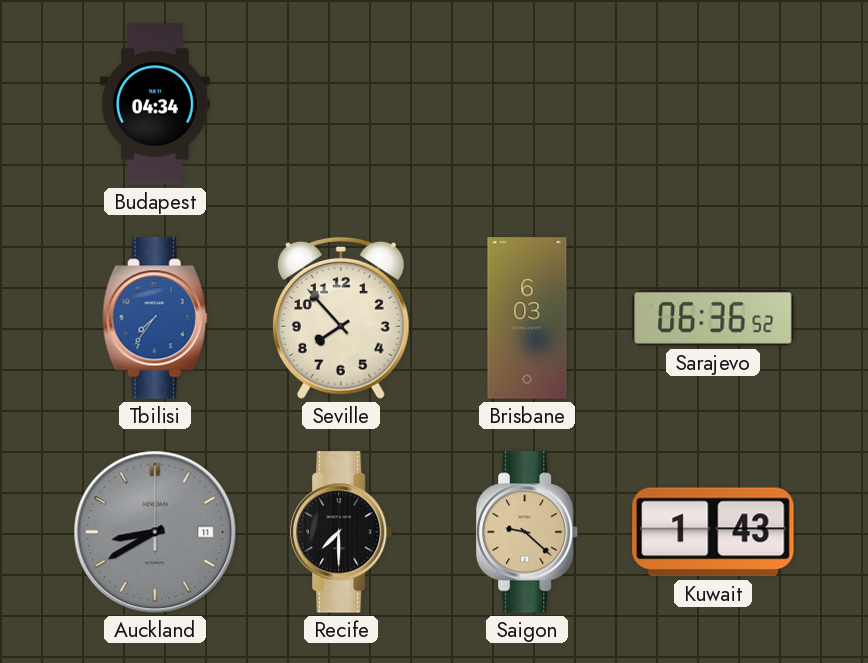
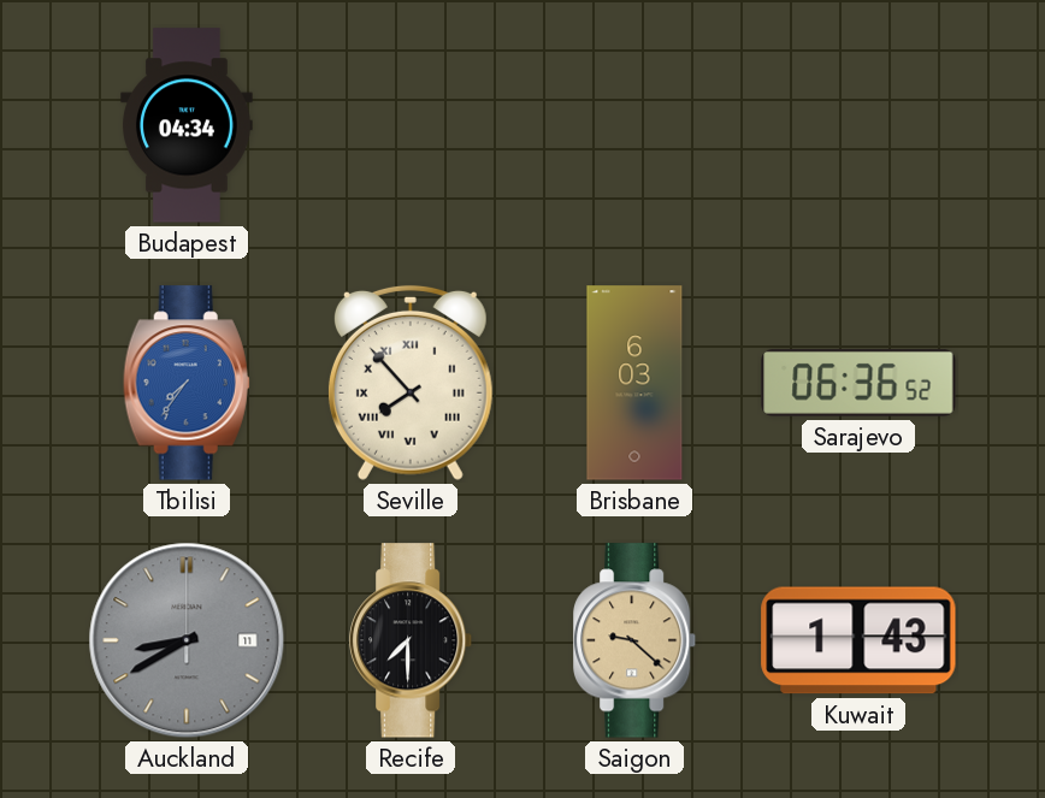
Seville numerals: Arabic -> Roman (411, 383)
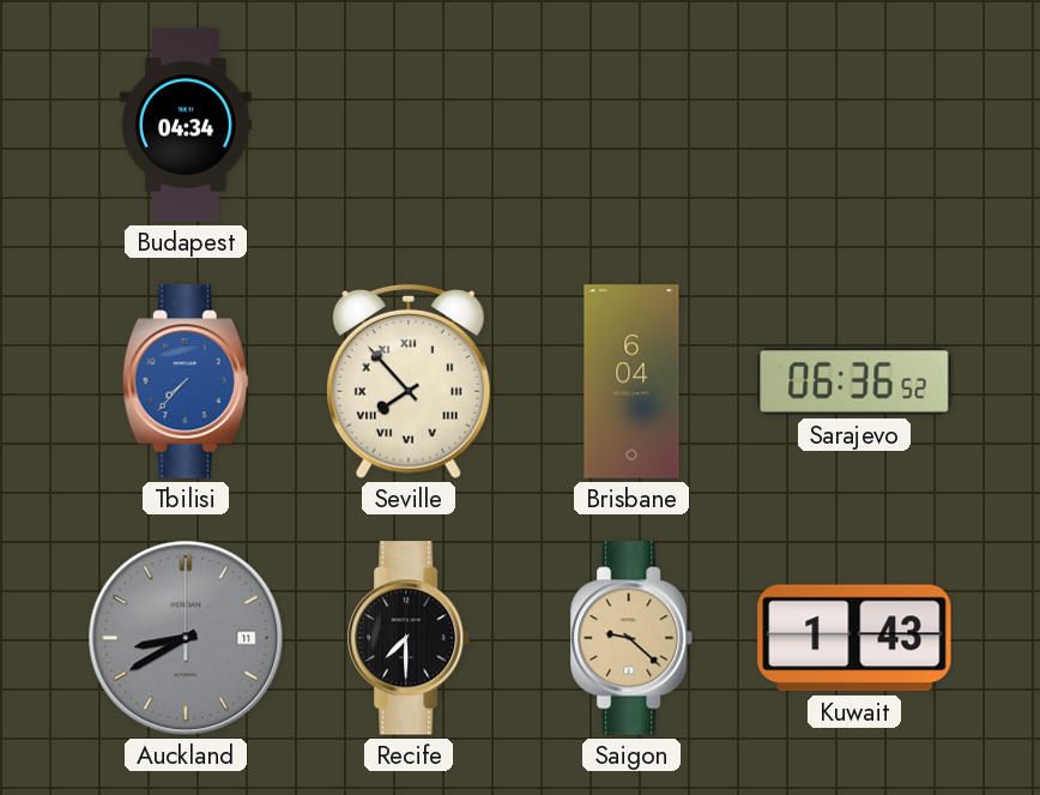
Tbilisi: 7:36 -> 7:37 (186, 381)
Brisbane: 6:03 -> 6:04 (631, 381)
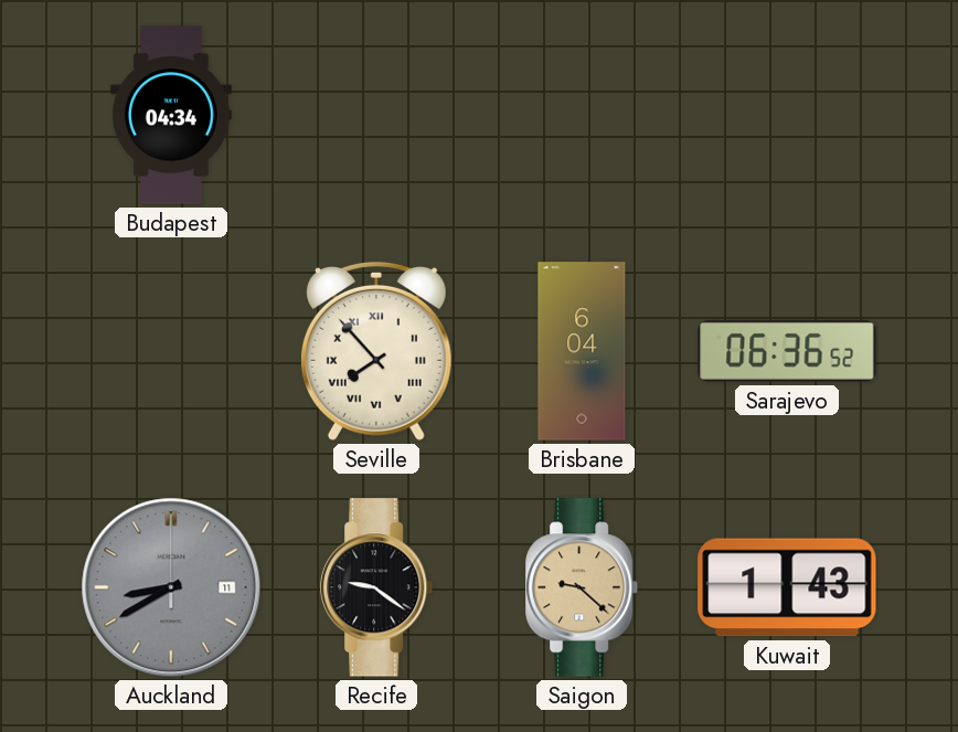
Tbilisi: 7:37 -> none (186, 381)
Recife: 7:30 -> 9:21 (377, 587)
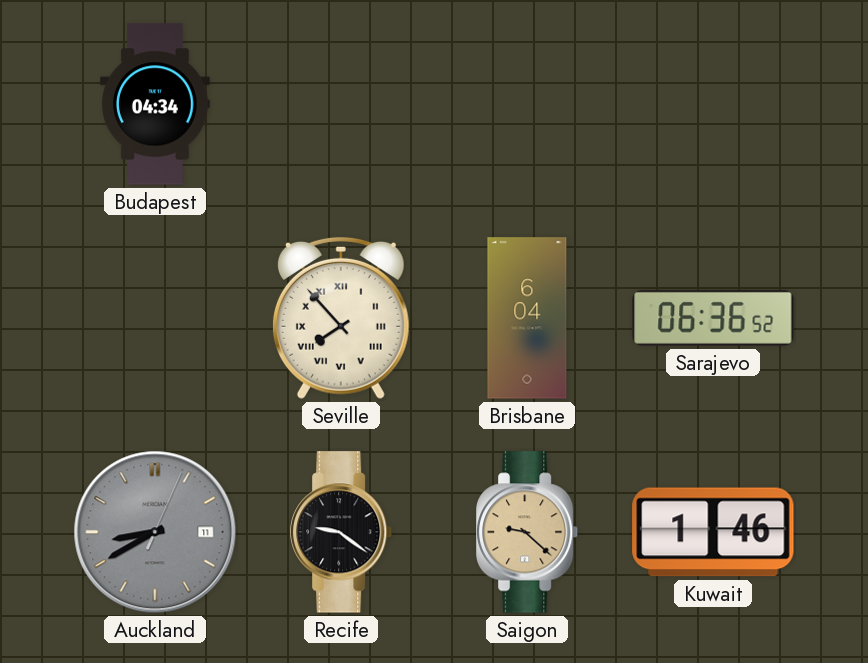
Auckland: 8:40:00 -> 8:40:04 (155, 532)
Kuwait: 1:43 -> 1:46 (713, 532)
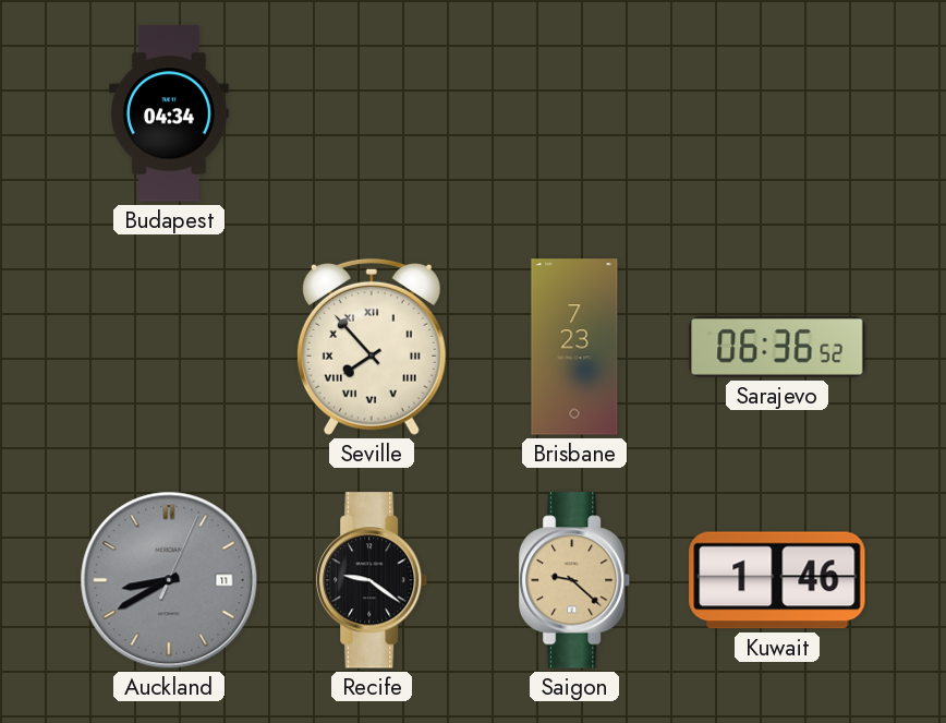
Brisbane: 6:04 -> 7:23 (574, 347)
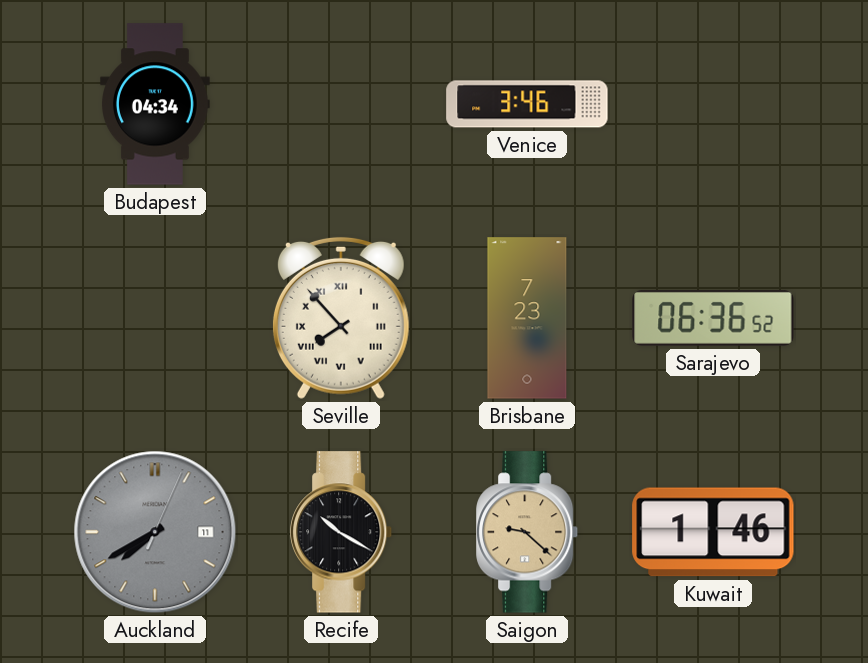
Venice: none -> 3:46 (527, 104)
Auckland: 8:40 -> 7:40 (155, 532)
Recife: 9:21 -> 10:20 (342, 532)
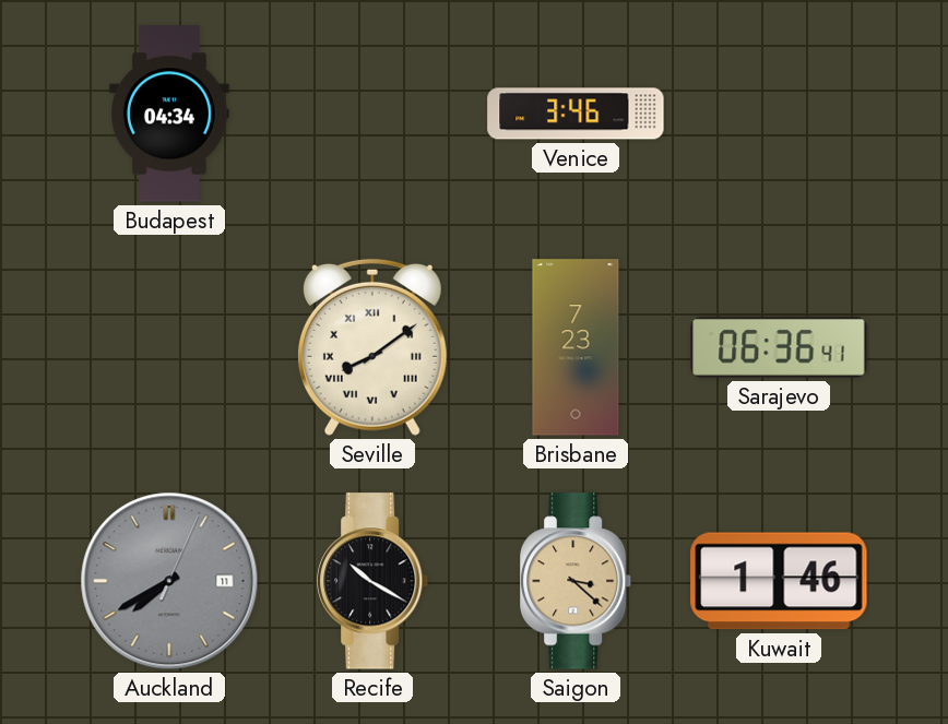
Seville: 7:53 -> 8:09 (372, 347)
Sarajevo: 06:36:52 -> 06:36:41 (779, 347)
Saigon: 9:22 -> 3:22 (577, 581)
